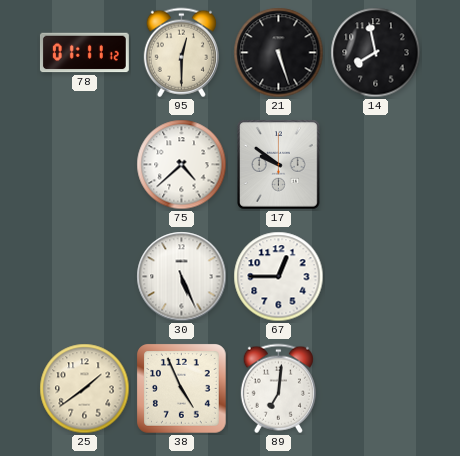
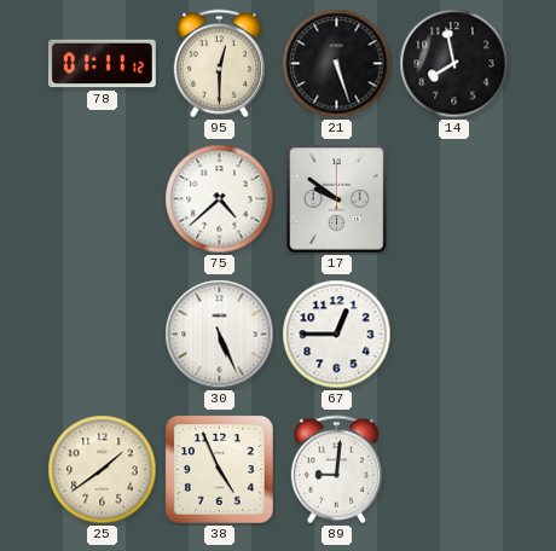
89: 7:01 -> 9:01 (336, 470)
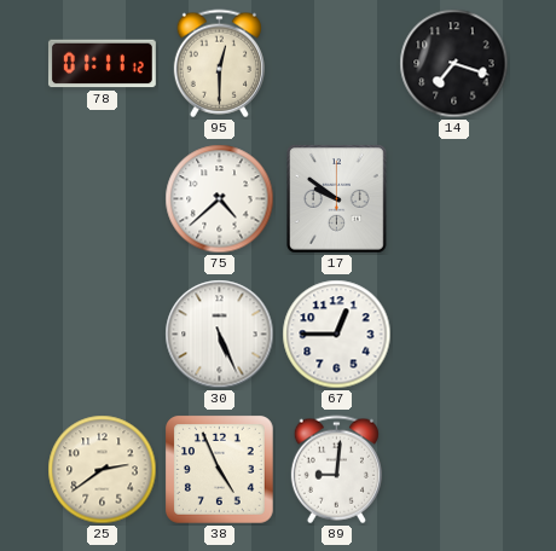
21: 5:27 -> none (337, 64)
14: 7:58 -> 7:18 (454, 64)
25: 1:39 -> 2:39 (103, 470)
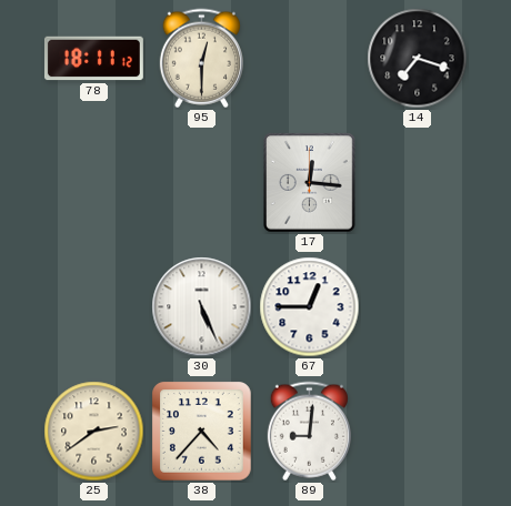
78: 01:11 -> 18:11 (93, 59)
75: 4:38 -> none (220, 199)
17: 9:51 -> 12:16 (310, 183)
38: 4:56 -> 4:37 (202, 432)
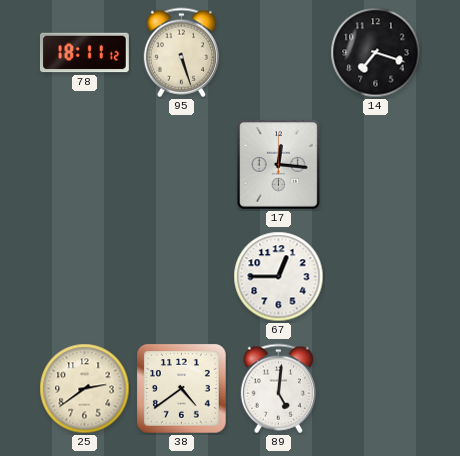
95: 12:30 -> 5:27 (181, 53)
30: 5:26 -> none (202, 307)
38: 4:37 -> 4:39 (182, 389)
89: 9:01 -> 5:01 (278, 389)
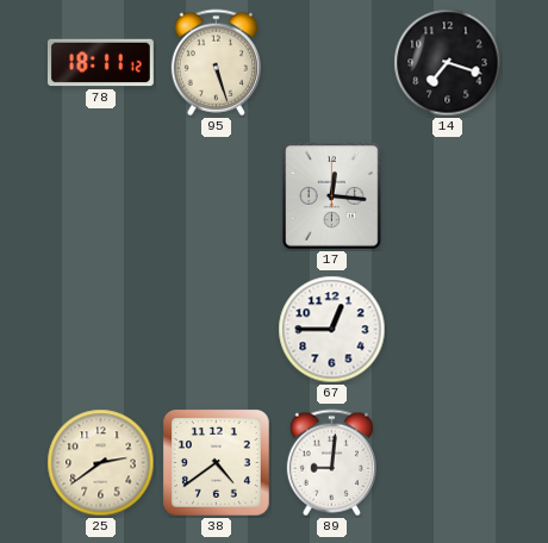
89: 5:01 -> 9:01 (331, 463)
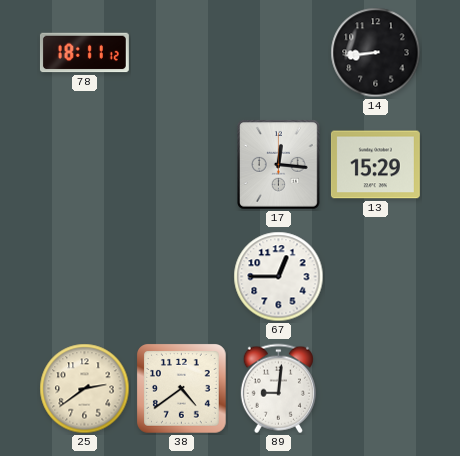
95: 5:27 -> none (216, 63)
14: 7:18 -> 8:44 (376, 53)
13: none -> 15:29 (375, 165)
